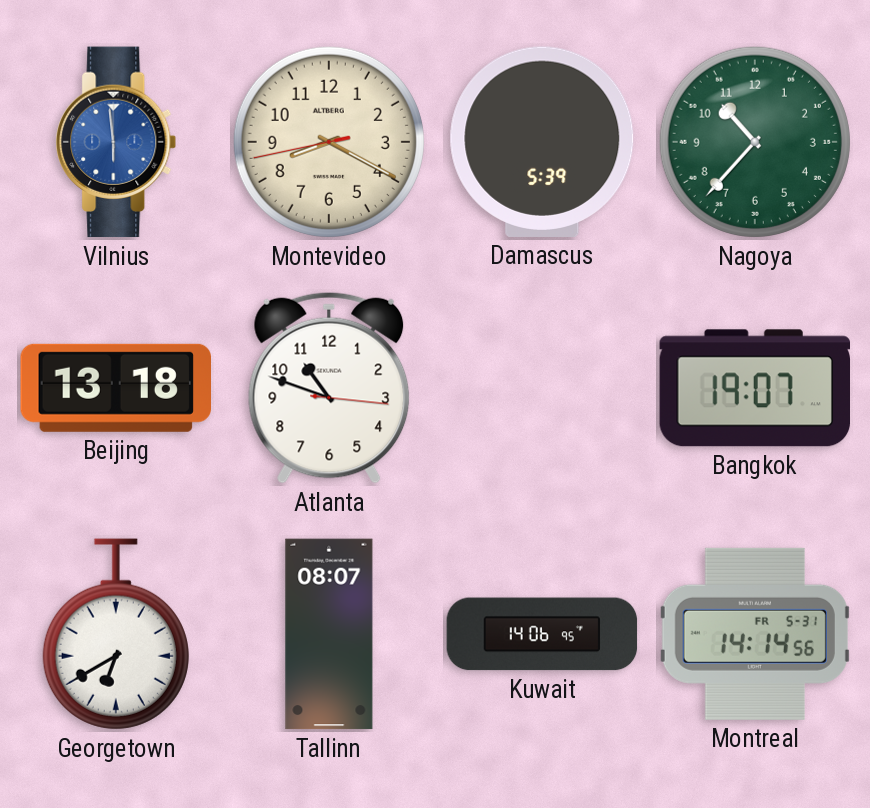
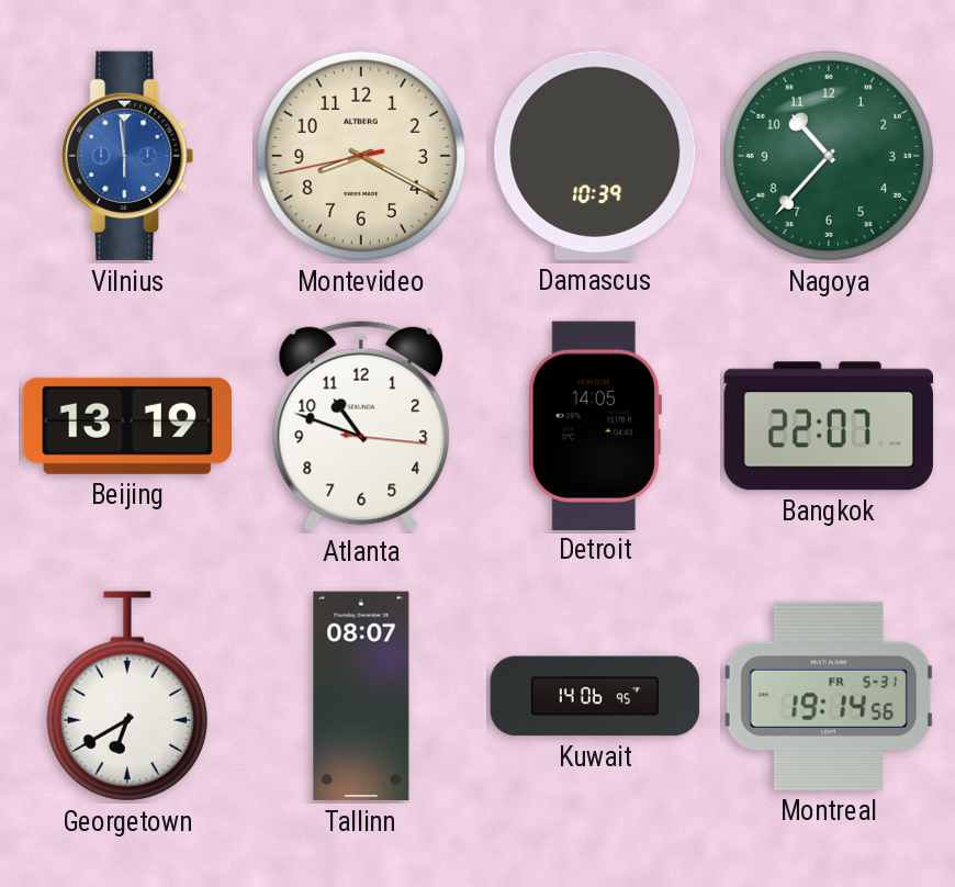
Damascus: 5:39 -> 10:39 (595, 156)
Beijing: 13:18 -> 13:19 (126, 426)
Detroit: none -> 14:05 (594, 425)
Bangkok: 19:07 -> 22:07 (828, 426)
Montreal: 14:14 -> 19:14 (829, 696)
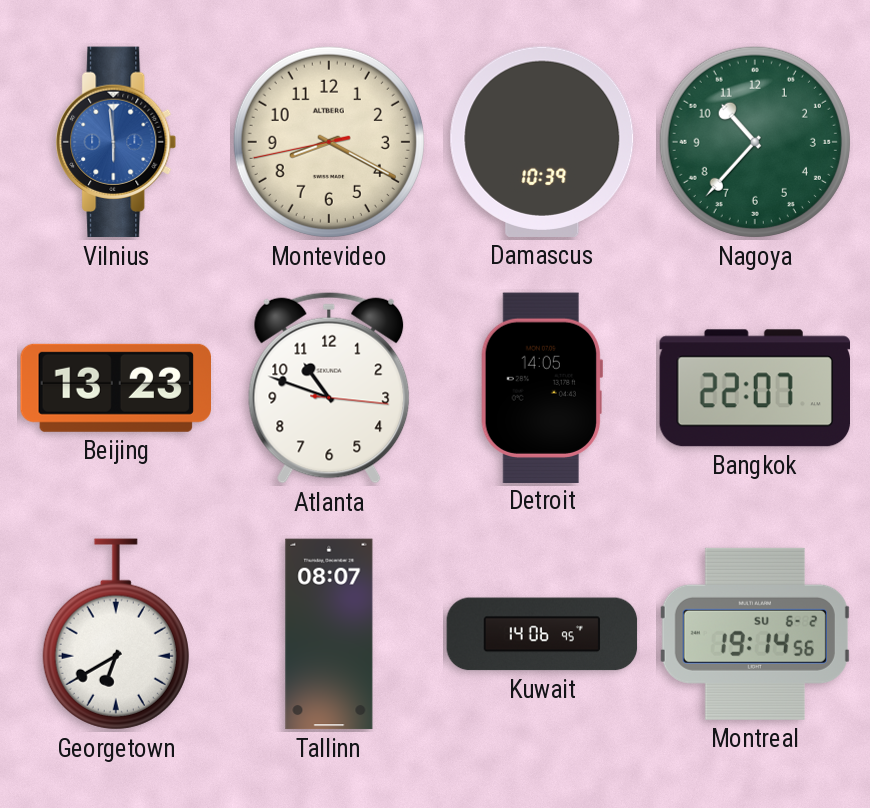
Beijing: 13:19 -> 13:23 (115, 388)
Montreal date: FR 5-31 -> SU 6-2 (755, 634)
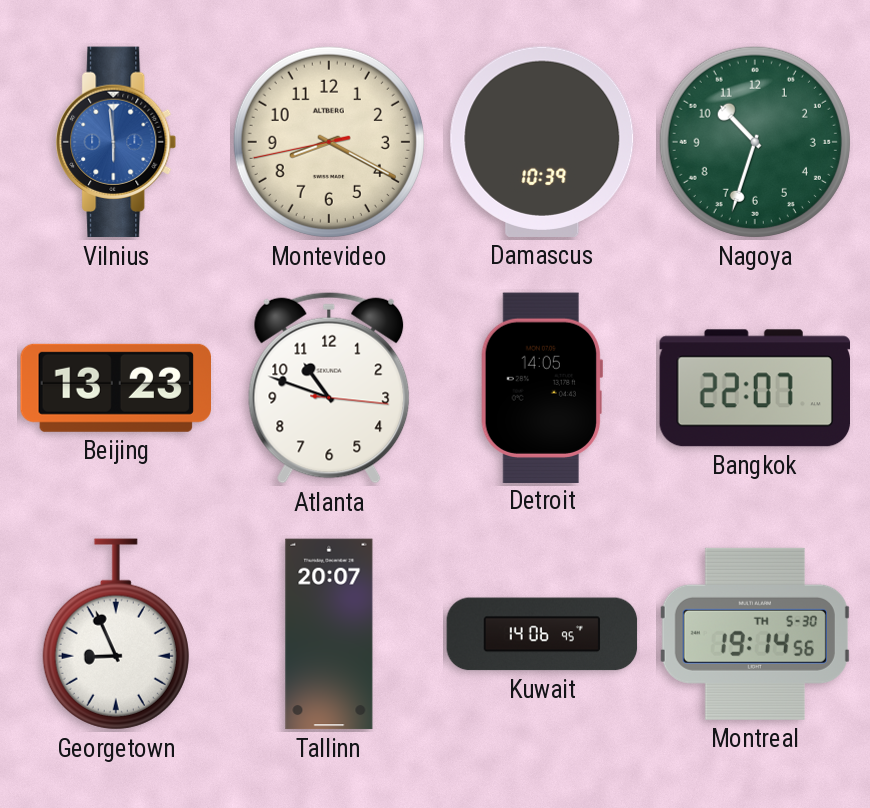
Nagoya: 10:37 -> 10:33 (755, 142)
Georgetown: 6:40 -> 8:56 (116, 634)
Tallinn: 08:07 -> 20:07 (329, 634)
Montreal date: SU 6-2 -> TH 5-30 (755, 634)
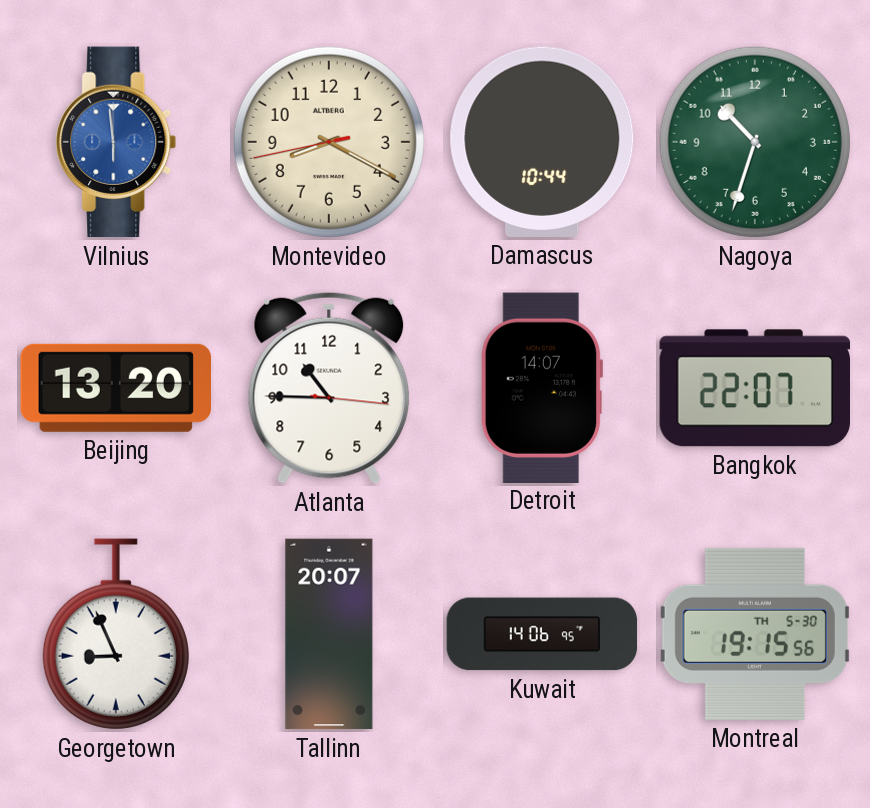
Damascus: 10:39 -> 10:44 (542, 142)
Beijing: 13:23 -> 13:20 (115, 388)
Atlanta: 10:48 -> 10:45 (329, 388)
Detroit: 14:05 -> 14:07 (541, 387)
Montreal: 19:14 -> 19:15 (755, 634)
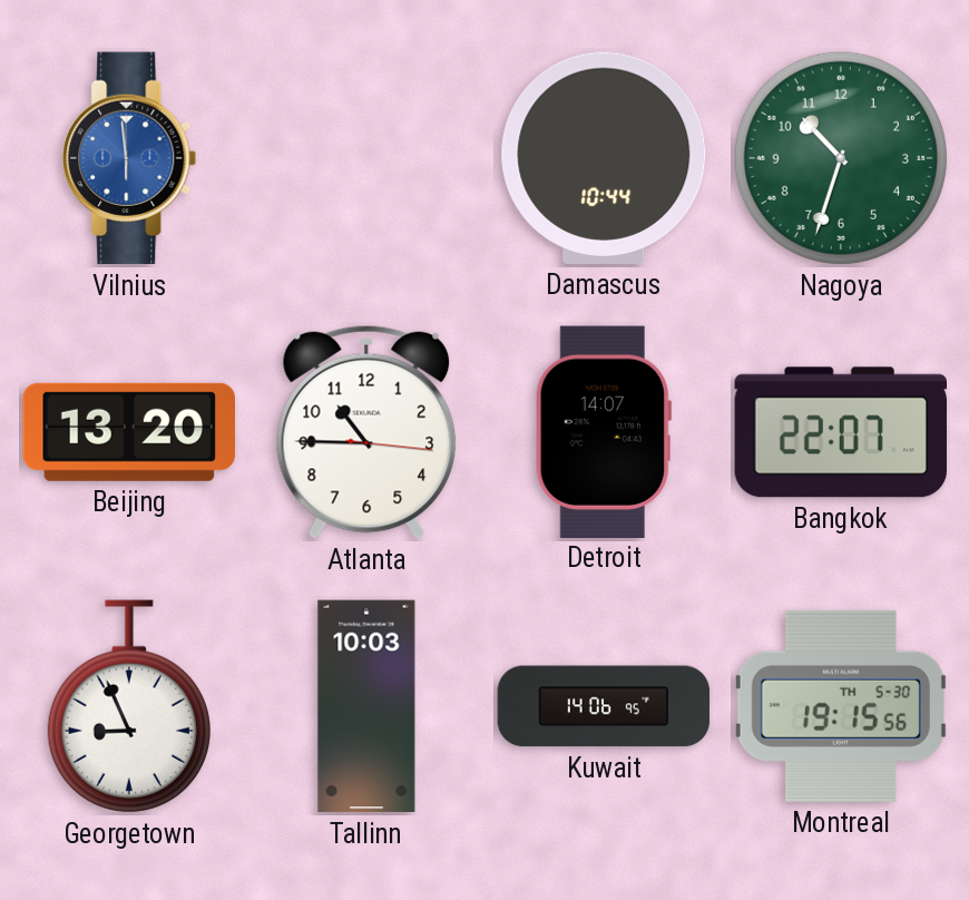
Montevideo: 8:19 -> none (329, 142)
Tallinn: 20:07 -> 10:03 (366, 706)
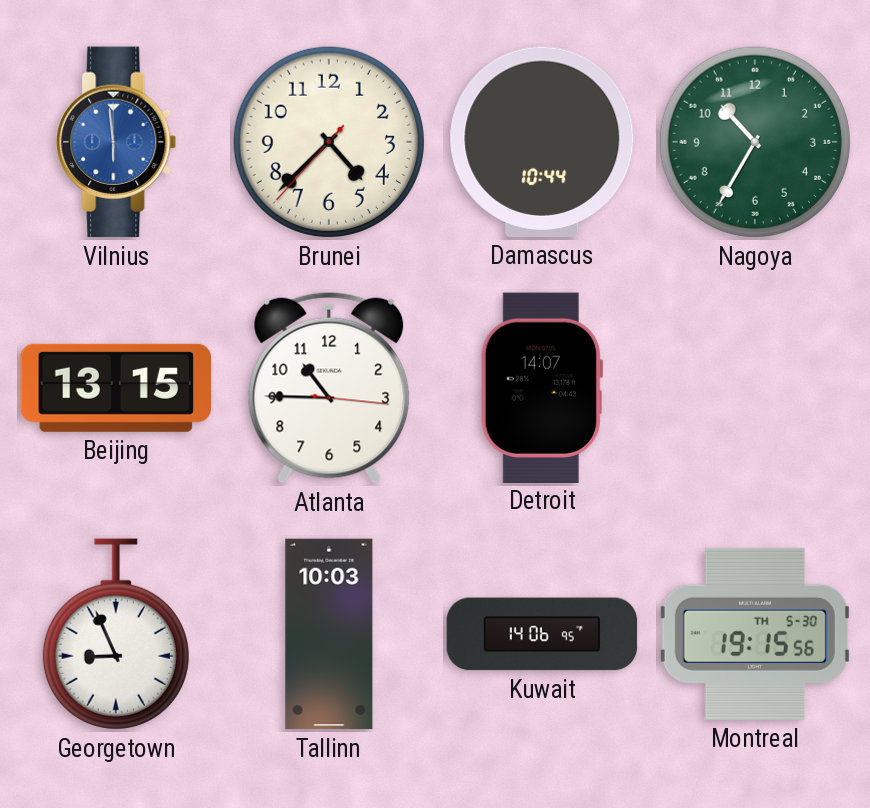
Brunei: none -> 4:37 (329, 142)
Nagoya: 10:33 -> 10:35 (755, 142)
Beijing: 13:20 -> 13:15 (115, 388)
Bangkok: 22:07 -> none (840, 432)
